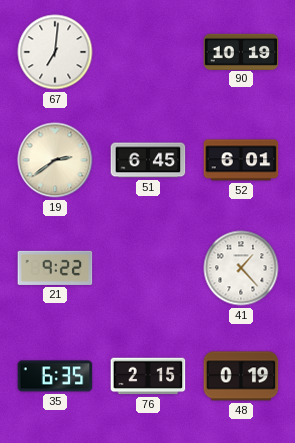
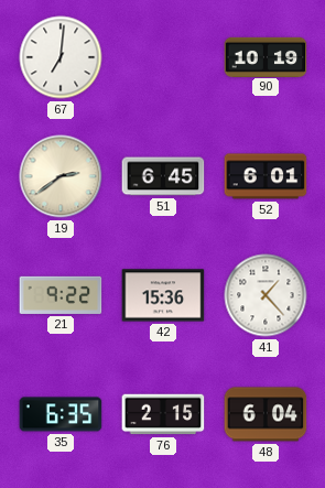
42: none -> 15:36 (163, 295)
48: 0:19 -> 6:04 (266, 414)
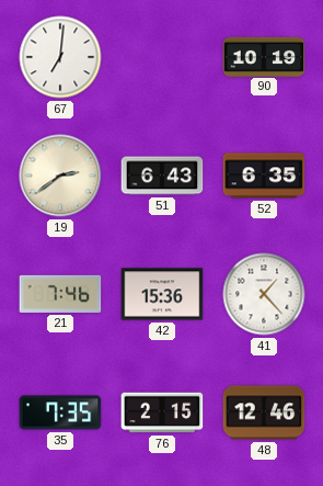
51: 6:45 -> 6:43 (162, 176)
52: 6:01 -> 6:35 (264, 176)
21: 9:22 -> 7:46 (60, 294)
35: 6:35 -> 7:35 (60, 412)
48: 6:04 -> 12:46 (264, 412)
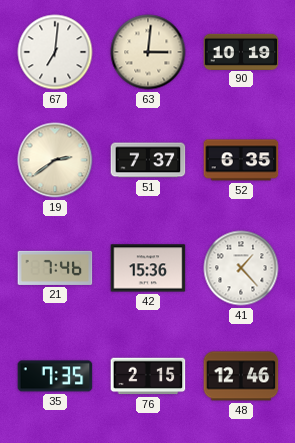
63: none -> 3:01 (148, 52)
51: 6:43 -> 7:37 (148, 160)
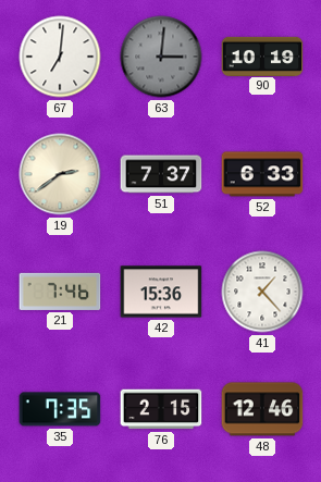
63 dial: cream -> grey (161, 57)
52: 6:35 -> 6:33 (262, 174)
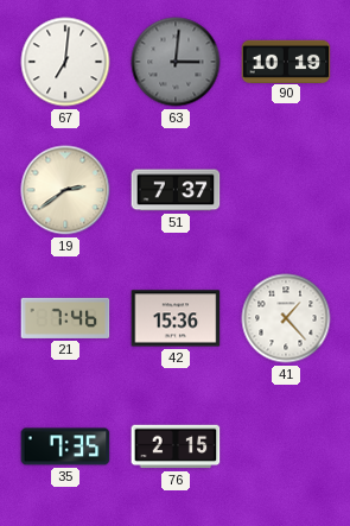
52: 6:33 -> none (262, 174)
48: 12:46 -> none (262, 409)
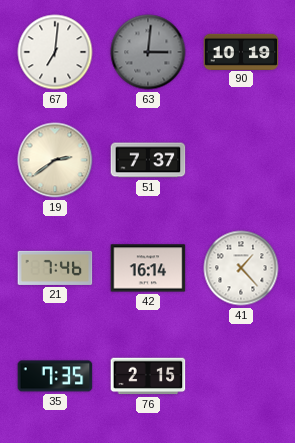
42: 15:36 -> 16:14 (148, 268)
